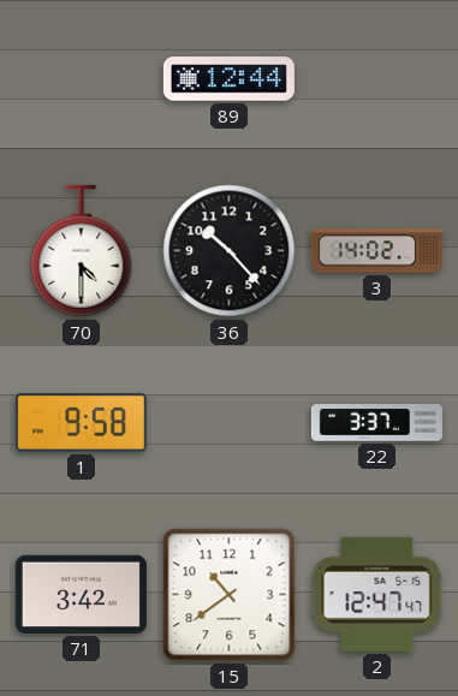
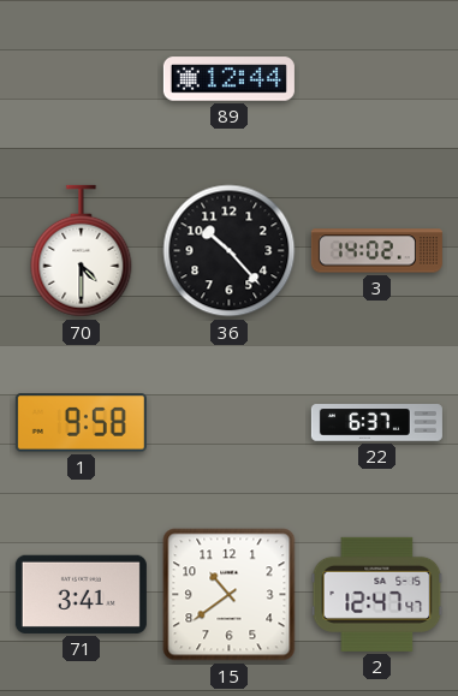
22: 3:37 -> 6:37 (376, 423)
71: 3:42 -> 3:41 (81, 594)
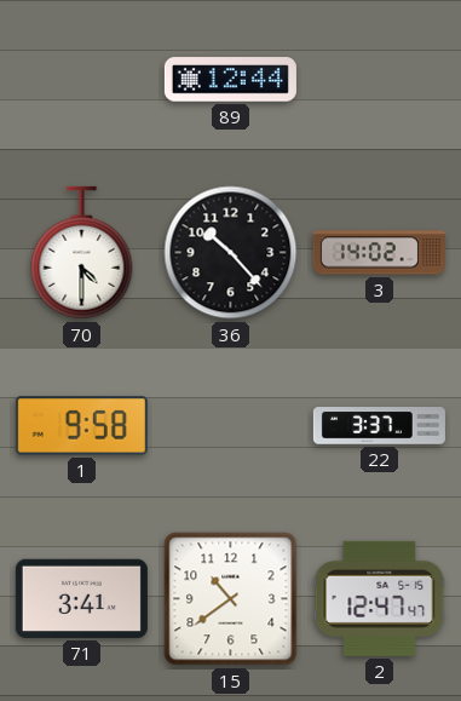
22: 6:37 -> 3:37 (379, 426)
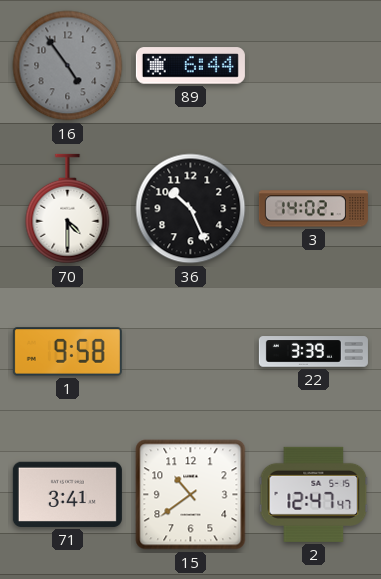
16: none -> 4:54 (68, 66)
89: 12:44 -> 6:44 (190, 66)
36: 10:23 -> 10:26 (191, 209)
22: 3:37 -> 3:39 (313, 352)
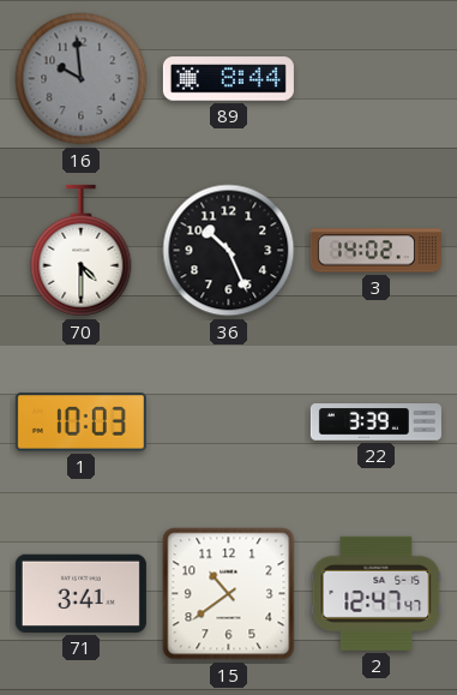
16: 4:54 -> 9:59 (82, 79)
89: 6:44 -> 8:44 (228, 79)
1: 9:58 -> 10:03 (80, 423)
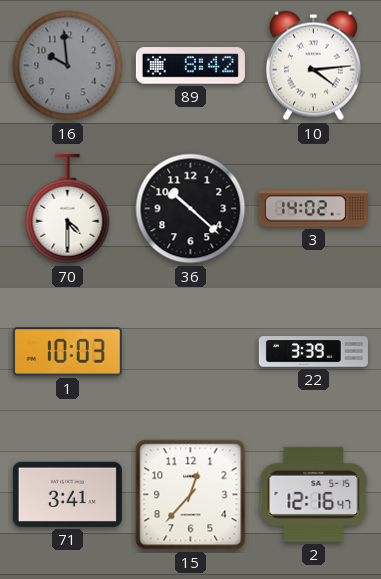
89: 8:44 -> 8:42 (190, 66)
10: none -> 4:14 (313, 66)
36: 10:26 -> 10:22 (191, 209)
15: 10:39 -> 12:37 (191, 495)
2: 12:47 -> 12:16 (314, 494)
